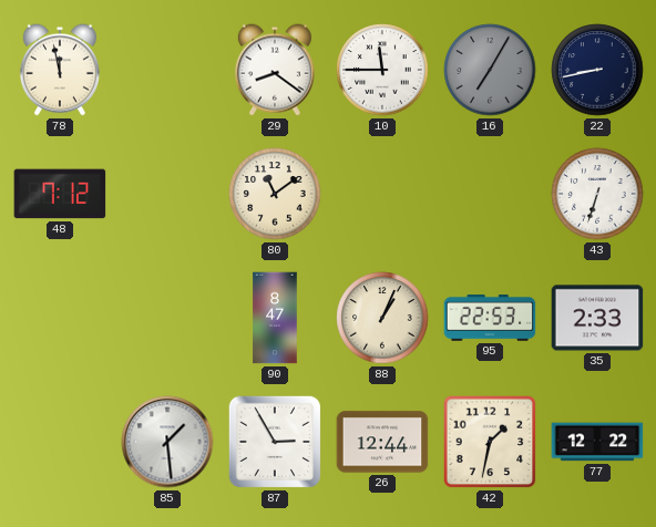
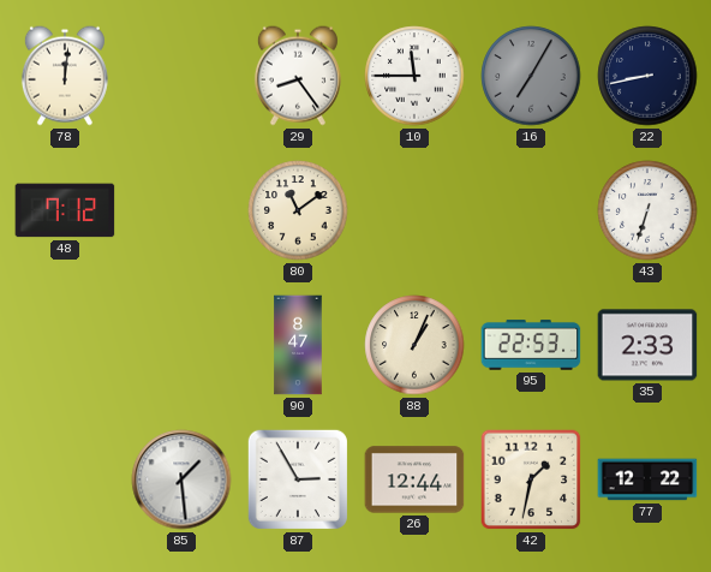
78: 11:58 -> 12:01 (65, 76)
29: 8:21 -> 8:24 (298, 76)
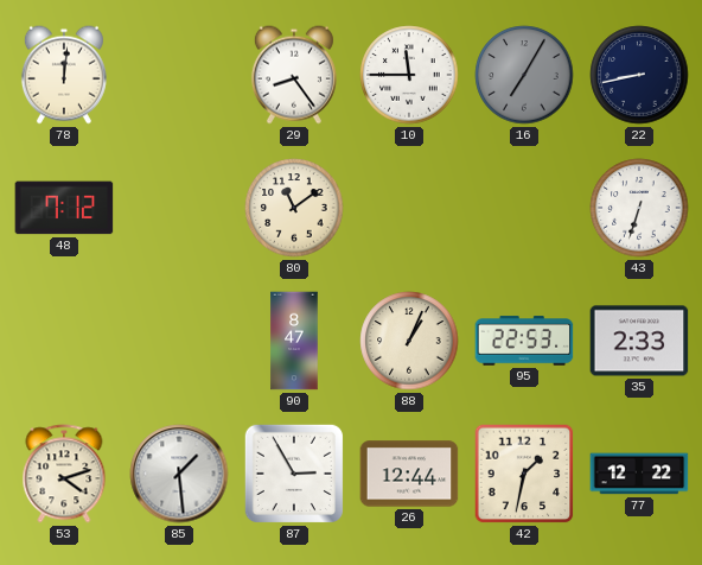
53: none -> 4:12 (64, 474)
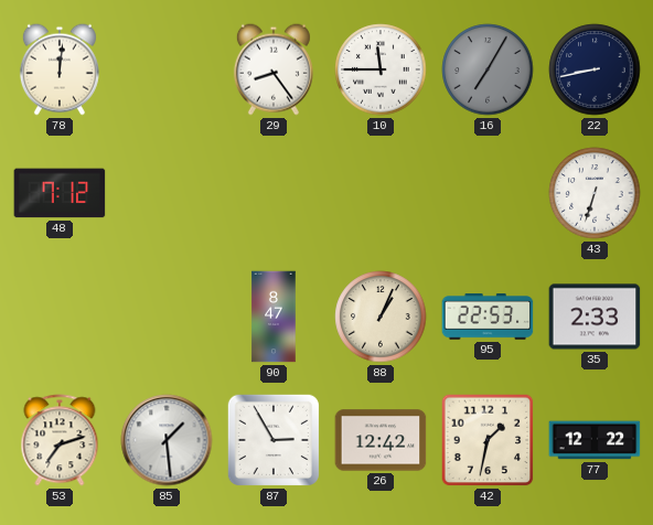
80: 11:09 -> none (294, 208)
53: 4:12 -> 7:12 (60, 440)
26: 12:44 -> 12:42 (381, 440)
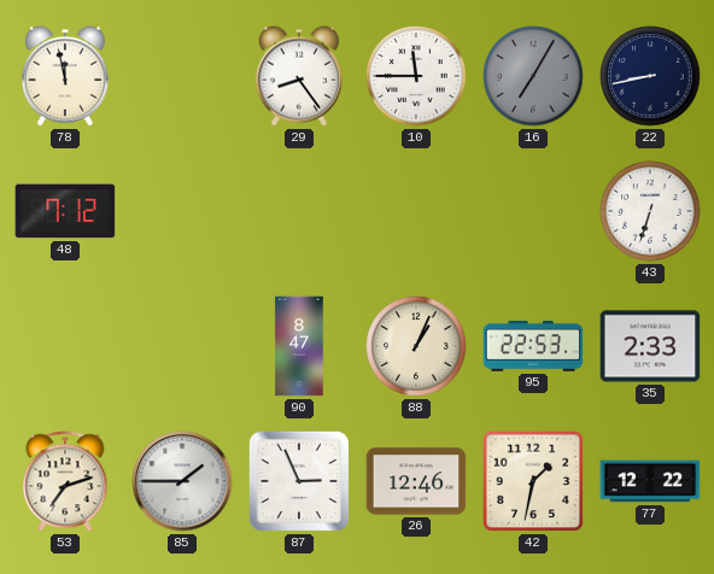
78: 12:01 -> 11:58 (65, 76)
85: 1:29 -> 1:45 (182, 481)
87: 2:55 -> 2:56 (299, 481)
26: 12:42 -> 12:46 (416, 481)
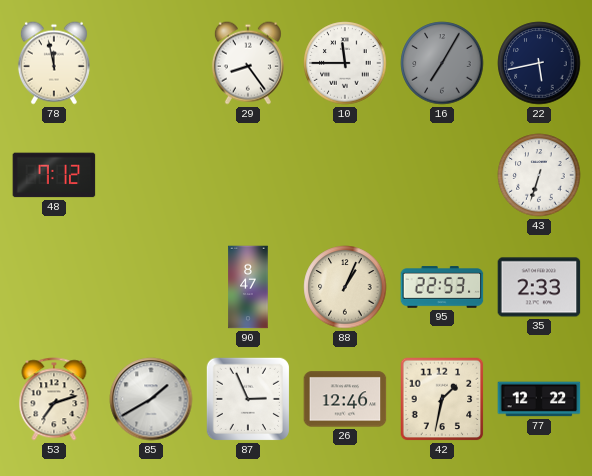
22: 8:43 -> 5:43 (539, 63)
85: 1:45 -> 1:40 (151, 399)
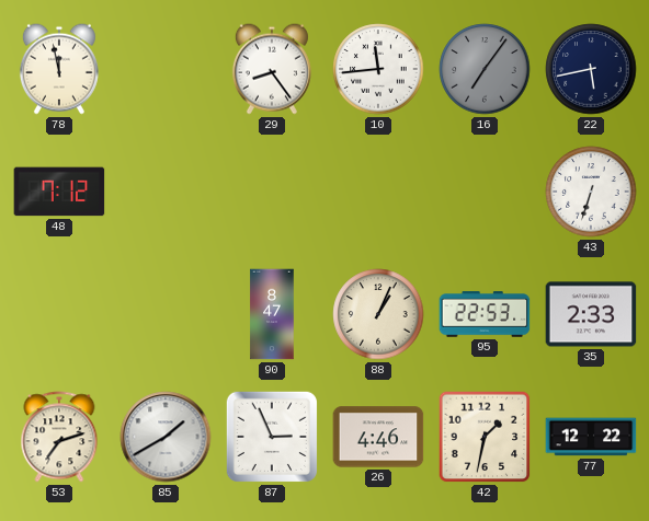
10: 11:45 -> 11:44 (378, 69)
16: 7:05 -> 7:06 (485, 69)
26: 12:46 -> 4:46 (378, 437)
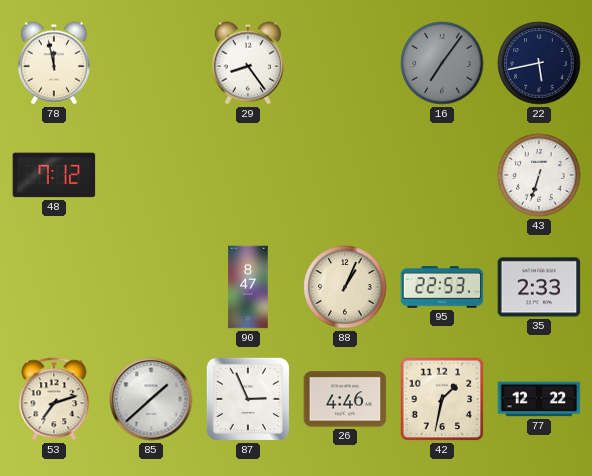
10: 11:44 -> none (378, 69)
85: 1:40 -> 1:38 (151, 399)
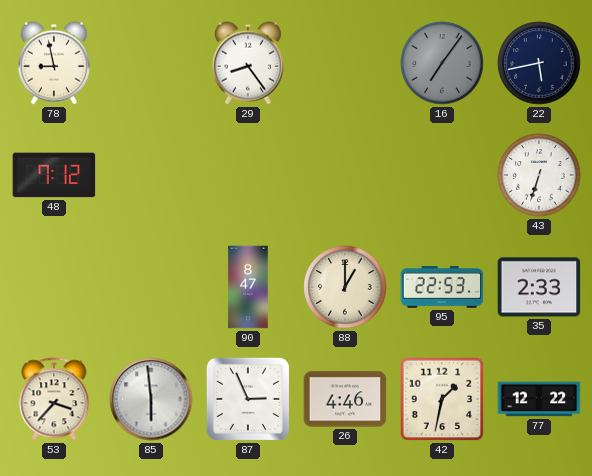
78: 11:58 -> 8:58 (54, 63)
88: 1:04 -> 1:00 (345, 287)
53: 7:12 -> 3:37 (54, 399)
85: 1:38 -> 5:59 (151, 399)
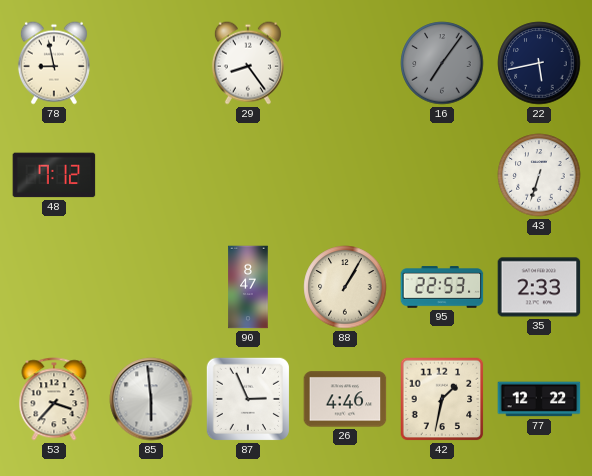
88: 1:00 -> 1:05 (345, 287)
